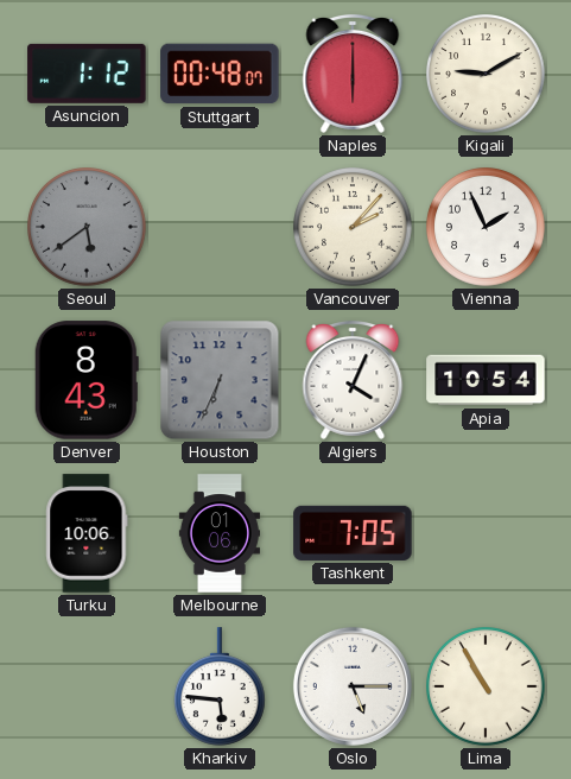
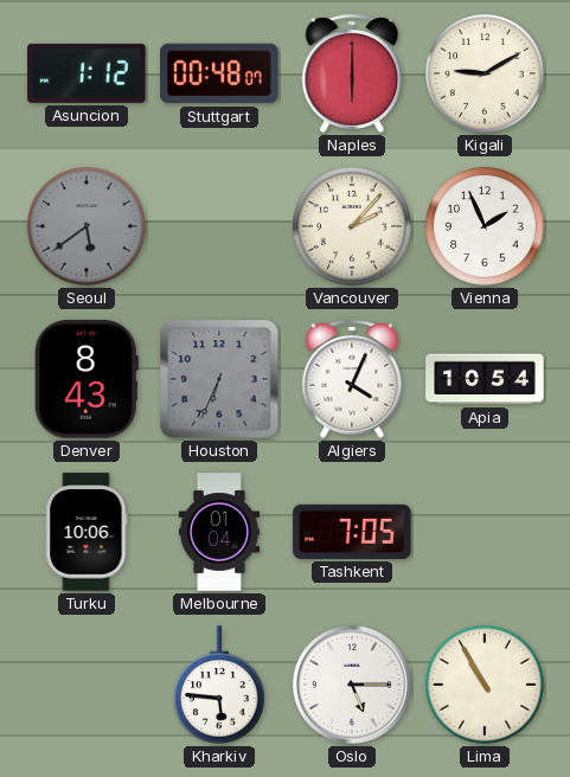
Melbourne: 01:06 -> 01:04 (218, 532)
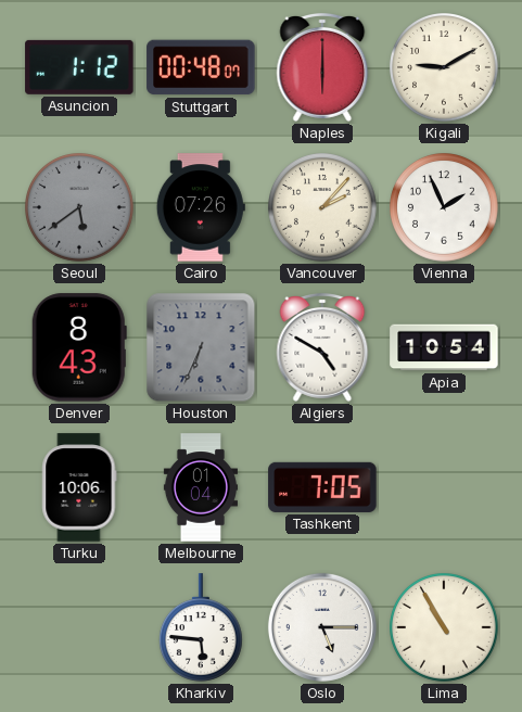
Cairo: none -> 07:26 (201, 207)
Algiers: 4:04 -> 4:50 (322, 347)
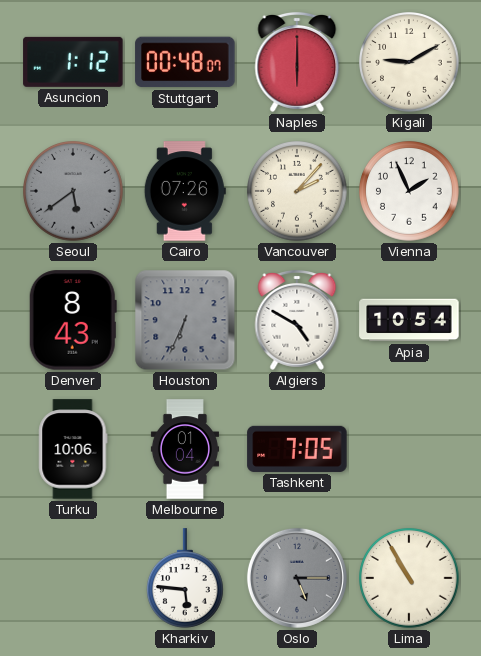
Oslo dial: white -> grey (297, 578)
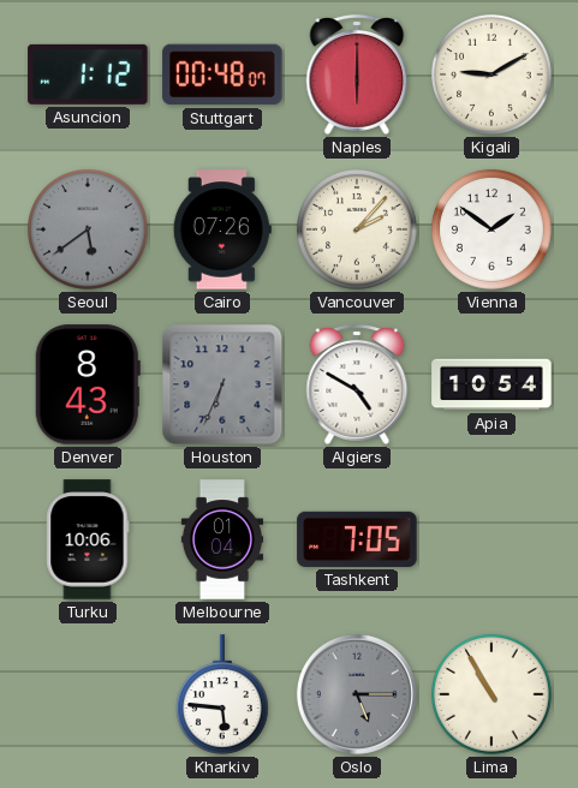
Vienna: 1:56 -> 1:51 (493, 231)
